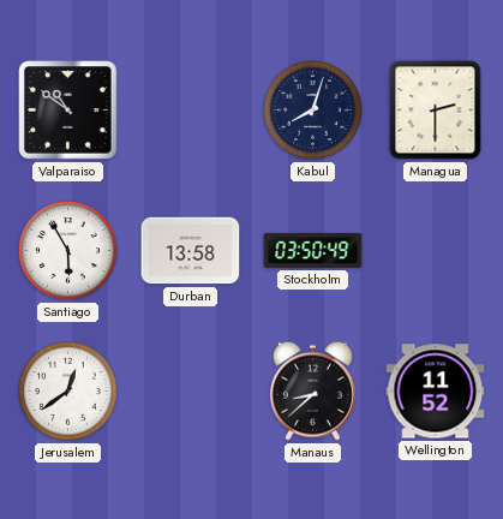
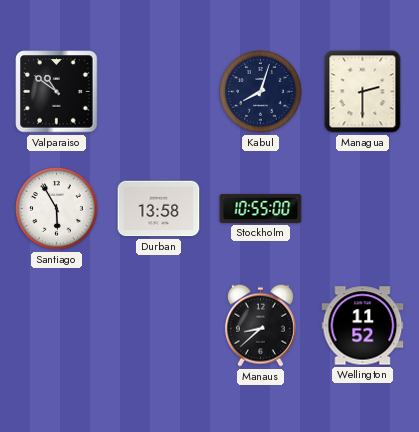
Stockholm: 03:50 -> 10:55 (261, 208)
Jerusalem: 12:39 -> none (68, 392)
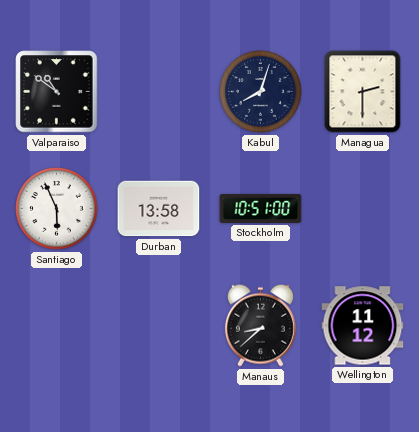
Santiago: 5:55 -> 5:56 (57, 209)
Stockholm: 10:55 -> 10:51 (261, 208)
Wellington: 11:52 -> 11:12 (363, 326)
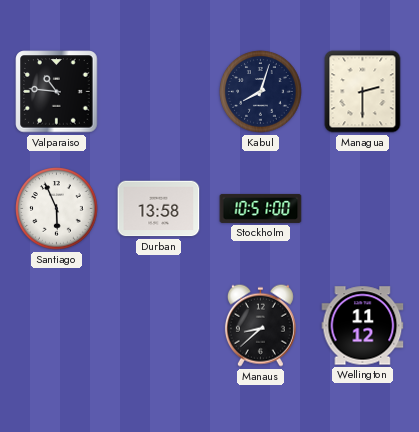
Valparaiso: 10:51 -> 10:46 (57, 92)
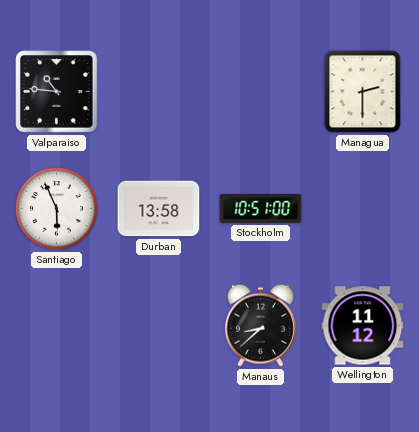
Kabul: 8:03 -> none (261, 92)
